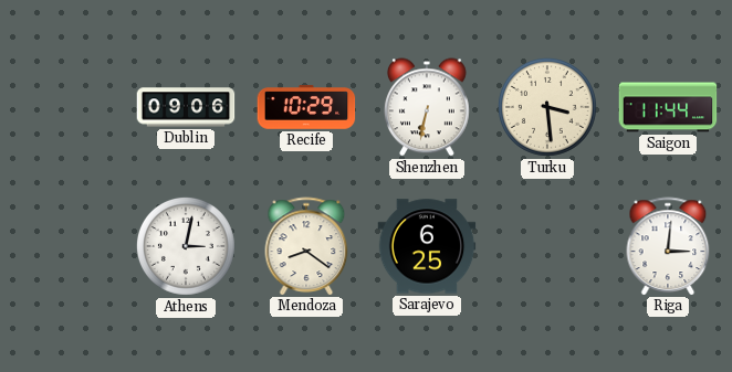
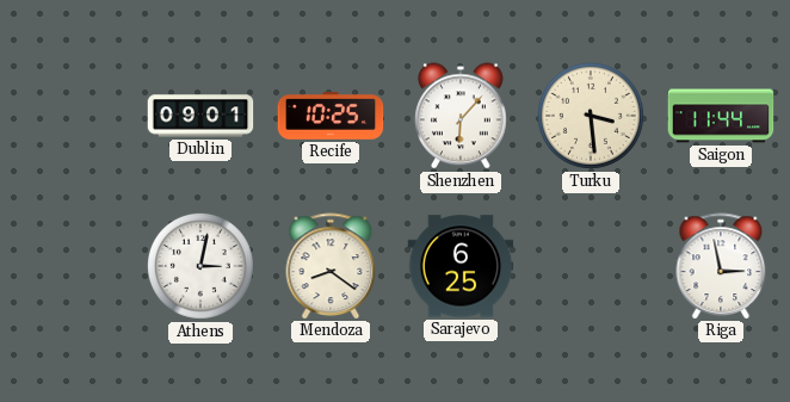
Dublin: 09:06 -> 09:01 (200, 116)
Recife: 10:29 -> 10:25 (331, 116)
Shenzhen: 6:32 -> 6:07 (461, 116)
Riga: 3:01 -> 2:58 (721, 266)
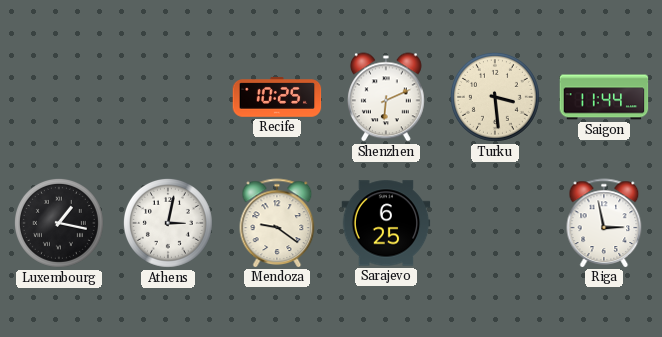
Dublin: 09:01 -> none (200, 116)
Shenzhen: 6:07 -> 6:11 (386, 97)
Luxembourg: none -> 1:17 (59, 223)
Mendoza: 8:21 -> 9:21 (277, 223)
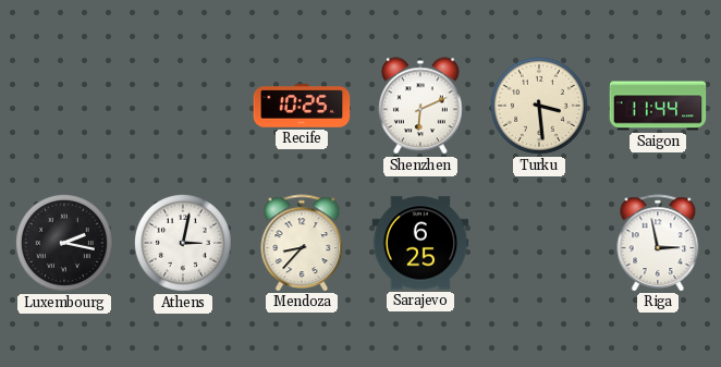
Luxembourg: 1:17 -> 2:17 (64, 243)
Mendoza: 9:21 -> 8:37 (302, 243)
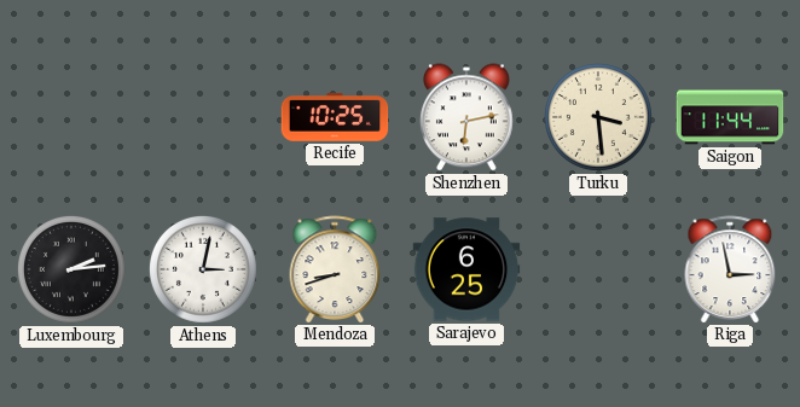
Shenzhen: 6:11 -> 6:13 (466, 117)
Luxembourg: 2:17 -> 2:14 (71, 269)
Mendoza: 8:37 -> 8:42 (335, 269)
